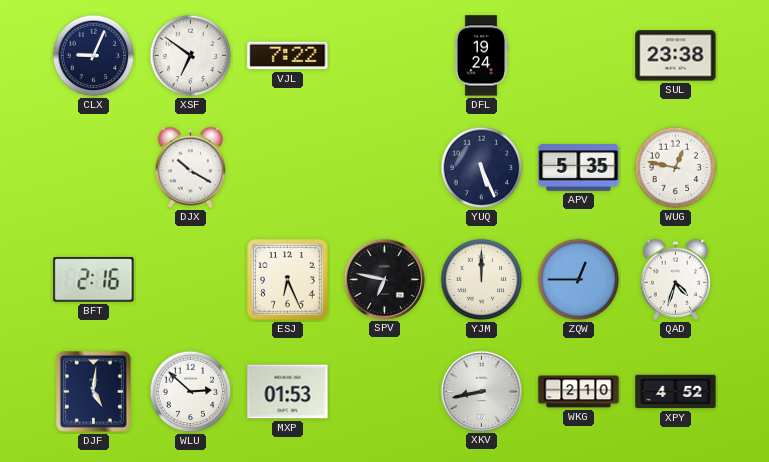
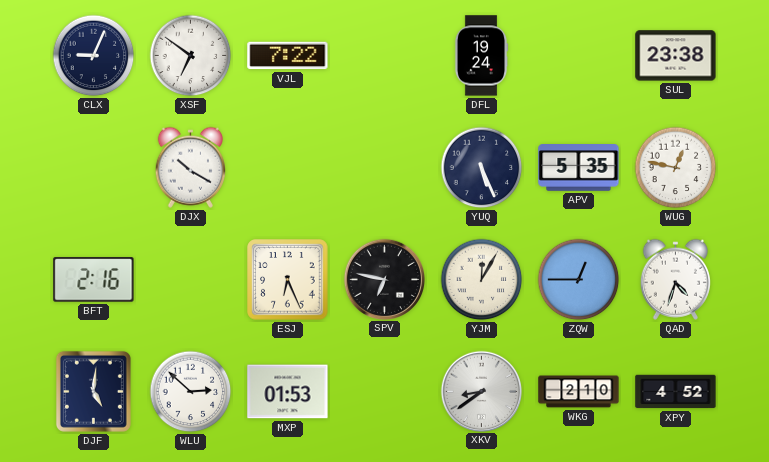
YJM: 12:00 -> 12:05 (482, 280)
XKV: 8:43 -> 8:39 (481, 391)
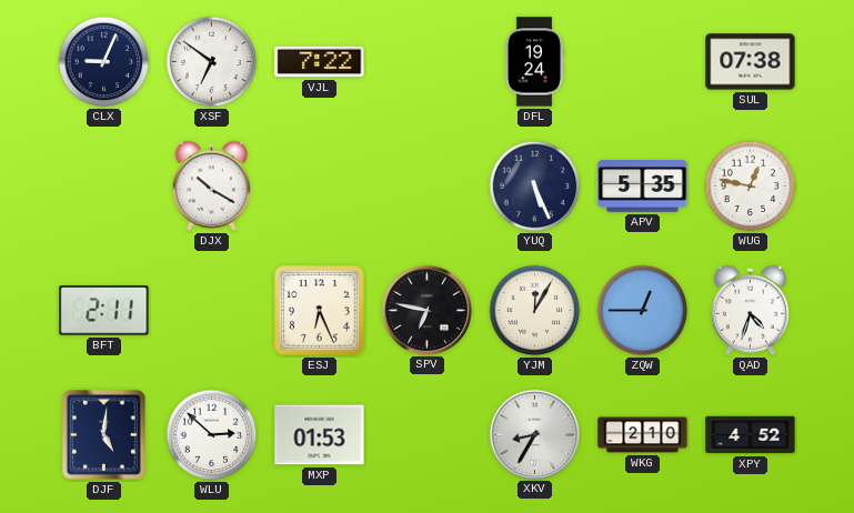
SUL: 23:38 -> 07:38 (751, 62)
BFT: 2:16 -> 2:11 (104, 311)
XKV: 8:39 -> 8:35 (534, 434)
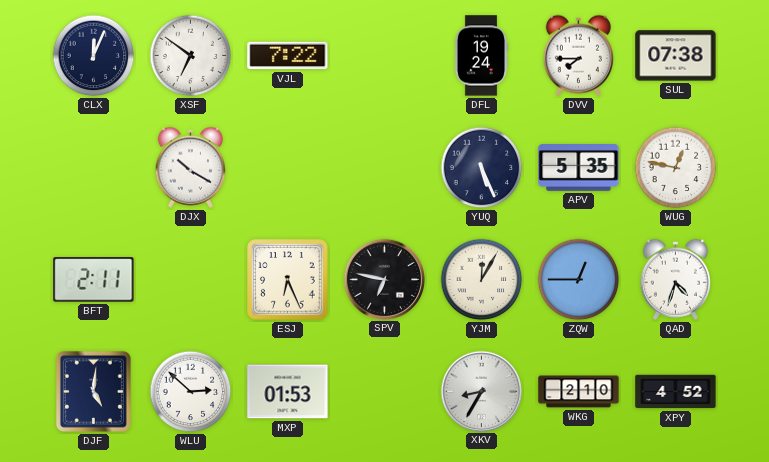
CLX: 9:04 -> 12:04 (94, 56)
DVV: none -> 7:45 (578, 55)
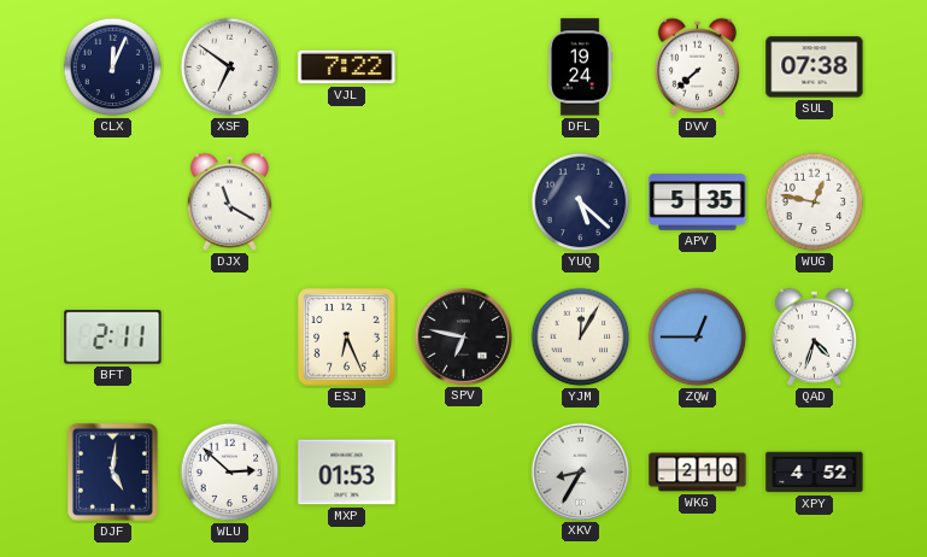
DVV: 7:45 -> 7:38 (697, 66)
DJX: 10:20 -> 11:20 (229, 201)
YUQ: 5:26 -> 5:22 (581, 203)
